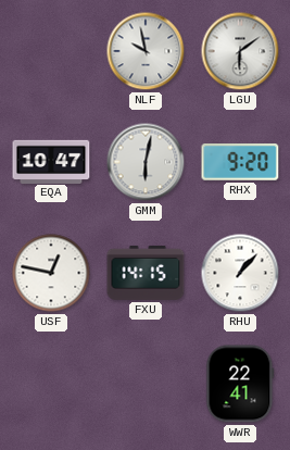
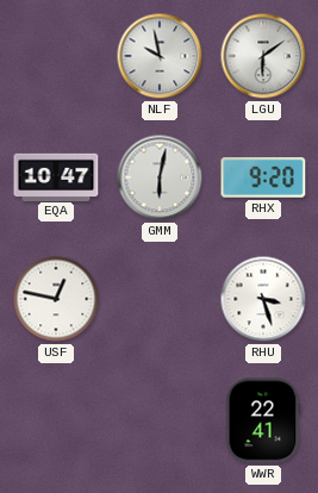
FXU: 14:15 -> none (146, 273)
RHU: 1:07 -> 3:27 (263, 299)
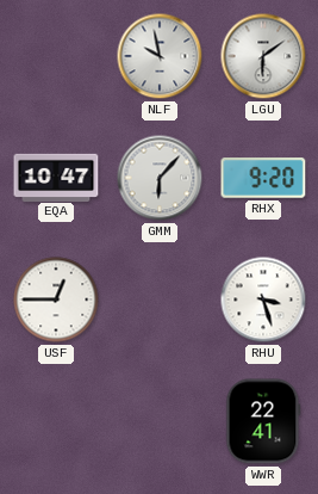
GMM: 6:02 -> 6:07 (160, 178)
USF: 12:47 -> 12:45 (56, 300)
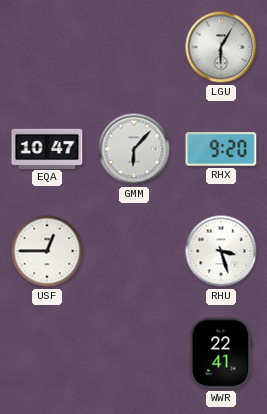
NLF: 9:58 -> none (160, 56)
LGU: 6:09 -> 6:05 (221, 47)
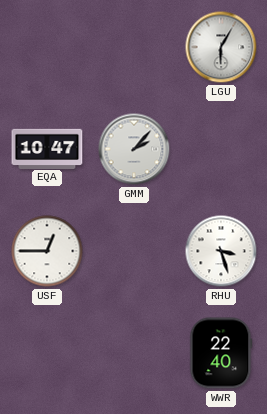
GMM: 6:07 -> 2:07 (134, 149)
RHX: 9:20 -> none (221, 150)
WWR: 22:41 -> 22:40 (221, 353)
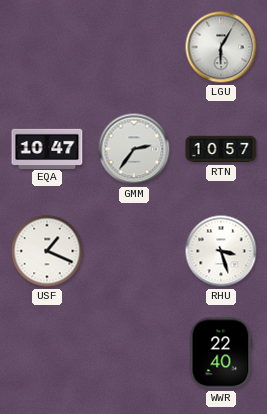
GMM: 2:07 -> 2:36 (134, 149)
RTN: none -> 10:57 (221, 149)
USF: 12:45 -> 1:19 (47, 251)
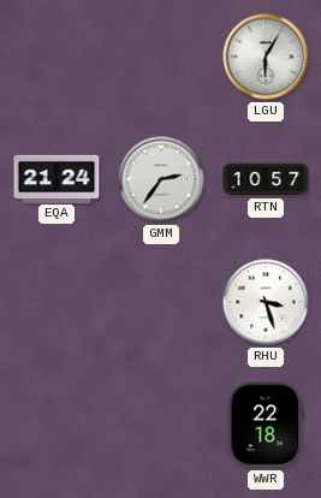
EQA: 10:47 -> 21:24 (57, 178)
USF: 1:19 -> none (47, 251)
WWR: 22:40 -> 22:18 (266, 425)
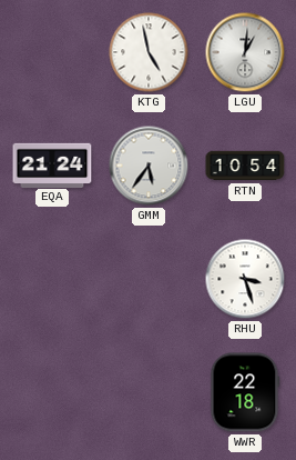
KTG: none -> 4:58 (149, 52)
LGU: 6:05 -> 1:01 (245, 52)
GMM: 2:36 -> 5:36 (149, 166)
RTN: 10:57 -> 10:54 (245, 166)
